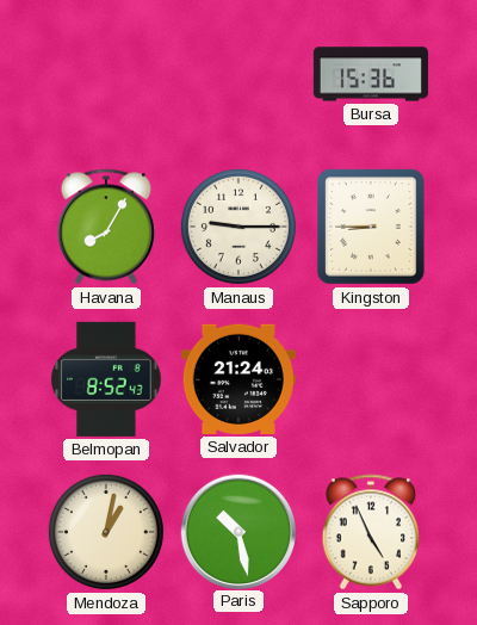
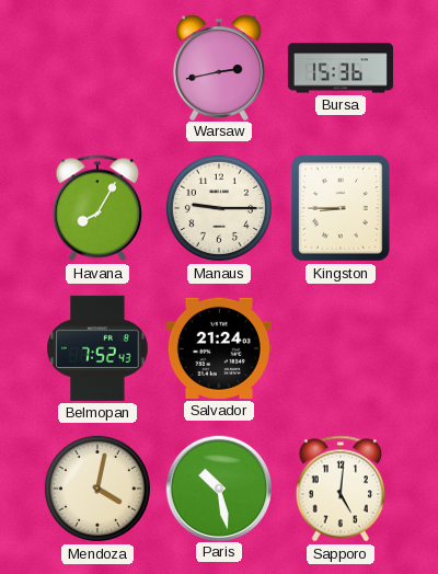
Warsaw: none -> 2:43 (219, 67)
Belmopan: 8:52 -> 7:52 (97, 348)
Mendoza: 1:02 -> 4:02 (97, 489)
Sapporo: 4:56 -> 5:01 (339, 489)
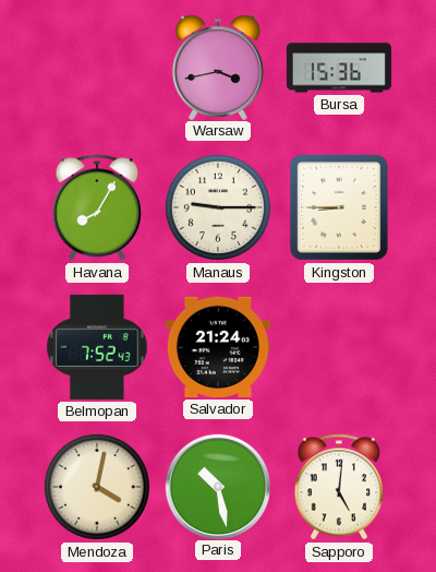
Warsaw: 2:43 -> 3:43 (218, 67)
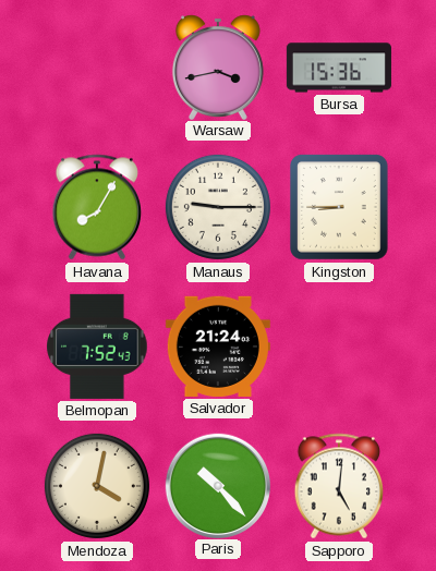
Paris: 10:28 -> 10:23 (217, 485)
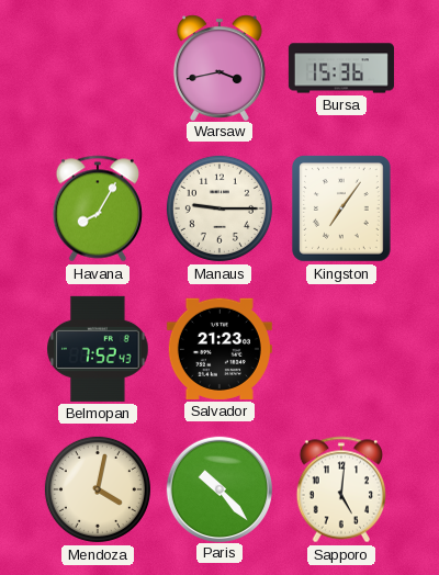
Kingston: 8:45 -> 7:06 (342, 210)
Salvador: 21:24 -> 21:23 (219, 349)
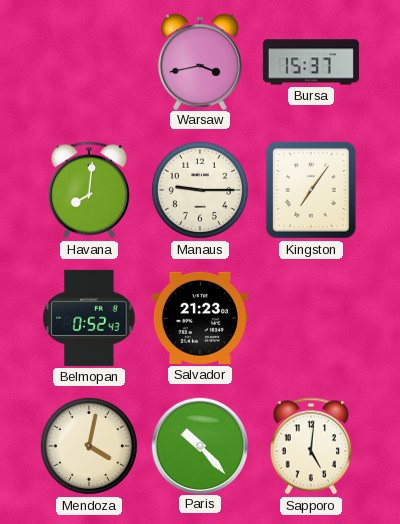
Bursa: 15:36 -> 15:37 (311, 62)
Havana: 8:05 -> 8:01 (88, 190)
Belmopan: 7:52 -> 0:52 (89, 318)
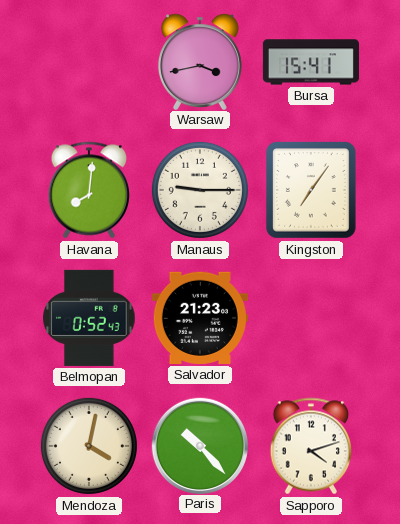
Bursa: 15:37 -> 15:41 (311, 62)
Sapporo: 5:01 -> 4:12 (310, 446)
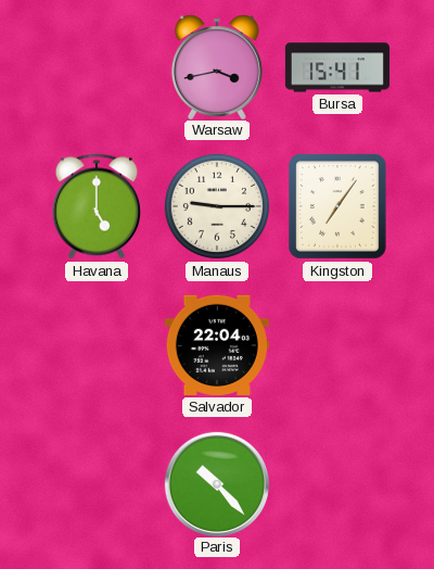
Havana: 8:01 -> 5:00 (95, 206)
Belmopan: 0:52 -> none (89, 318)
Salvador: 21:23 -> 22:04 (217, 345)
Mendoza: 4:02 -> none (89, 446)
Sapporo: 4:12 -> none (310, 446)
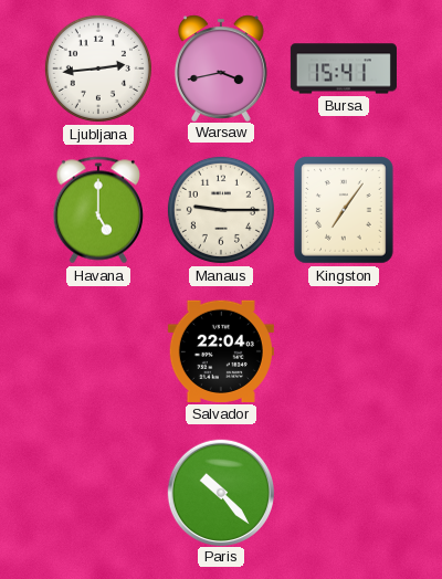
Ljubljana: none -> 2:44 (98, 69)
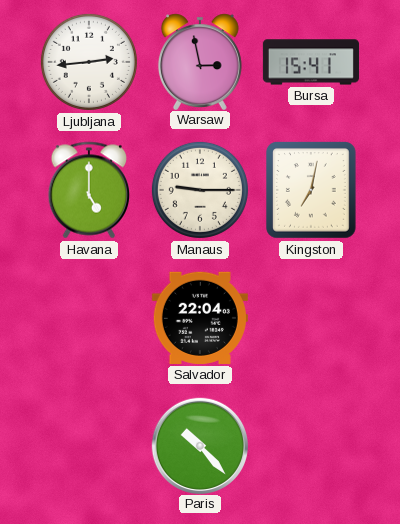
Warsaw: 3:43 -> 2:58 (200, 61)
Kingston: 7:06 -> 7:02 (312, 191)
